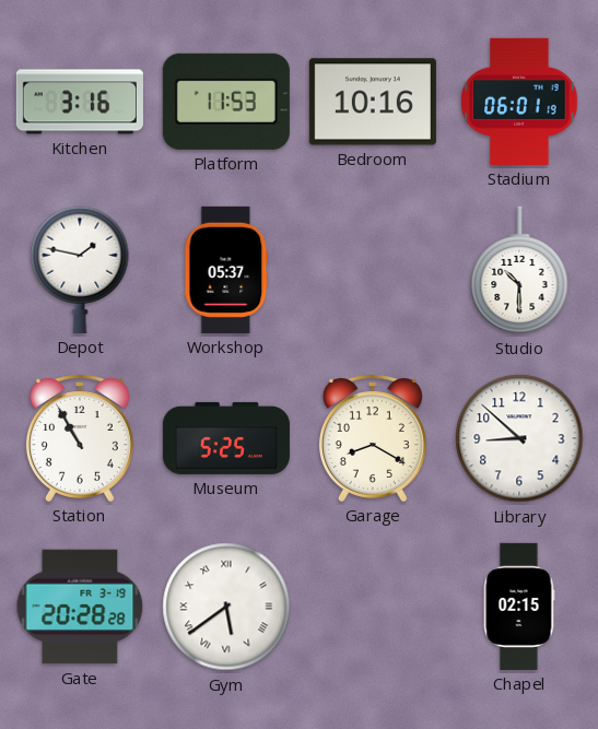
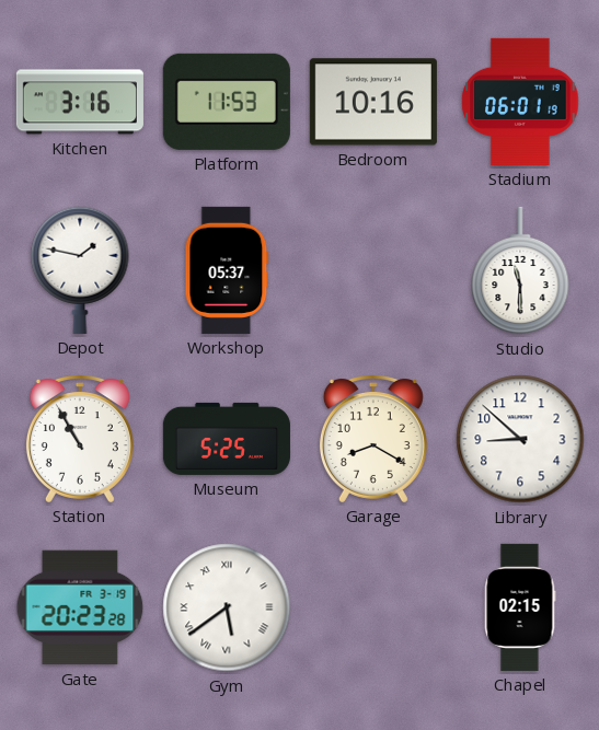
Studio: 10:30 -> 11:30 (520, 270)
Gate: 20:28 -> 20:23 (80, 607)
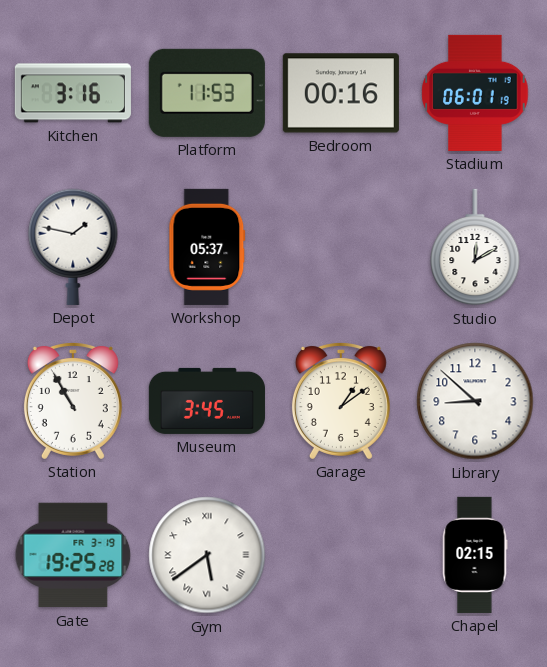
Bedroom: 10:16 -> 00:16 (341, 93)
Studio: 11:30 -> 12:10 (475, 247)
Museum: 5:25 -> 3:45 (207, 401)
Garage: 8:20 -> 1:09 (341, 401)
Gate: 20:23 -> 19:25 (73, 555)
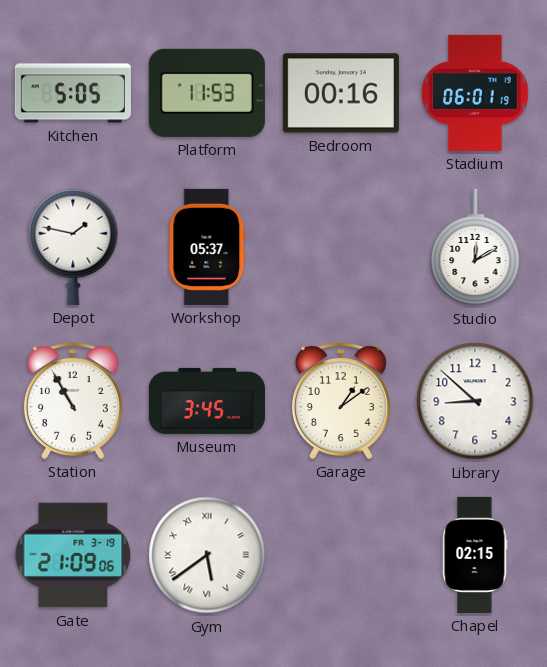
Kitchen: 3:16 -> 5:05 (73, 93)
Gate: 19:25 -> 21:09 (73, 555)
